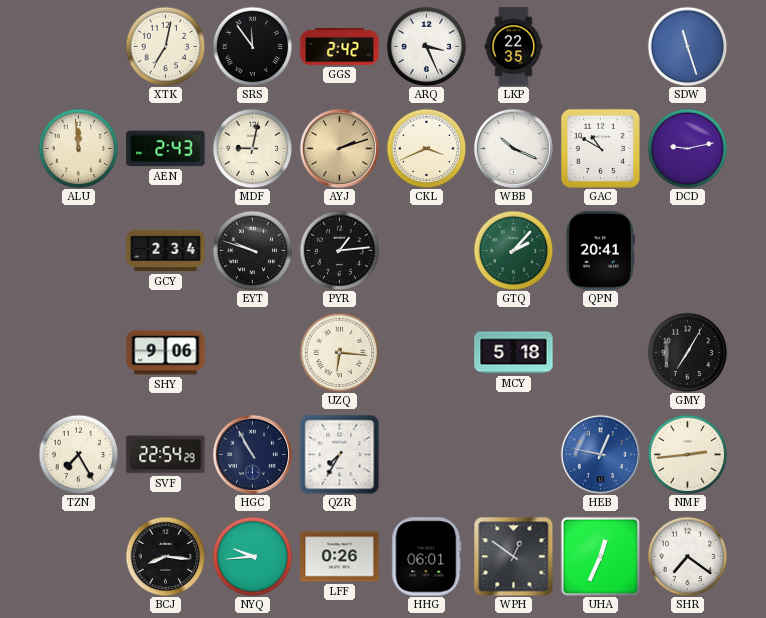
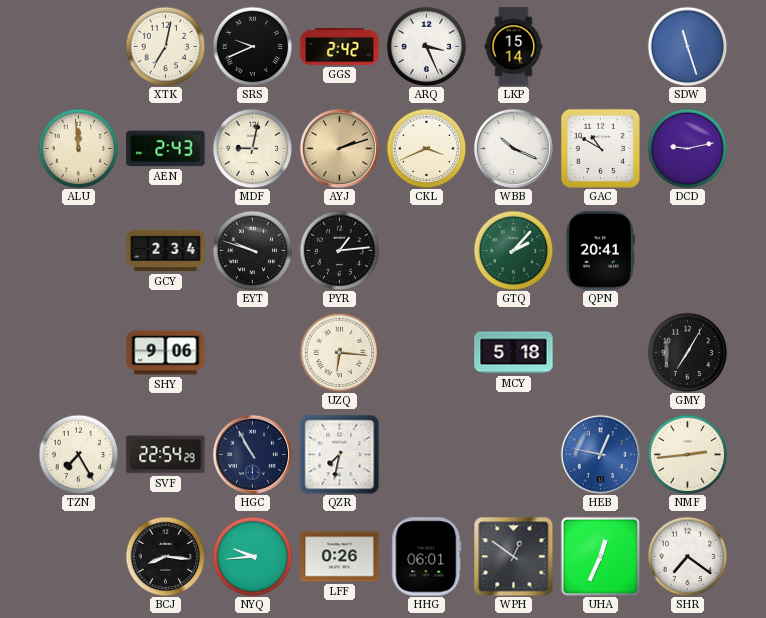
SRS: 11:54 -> 9:41 (252, 46)
LKP: 22:35 -> 15:14 (514, 47)
QZR: 7:35 -> 7:32 (339, 454)
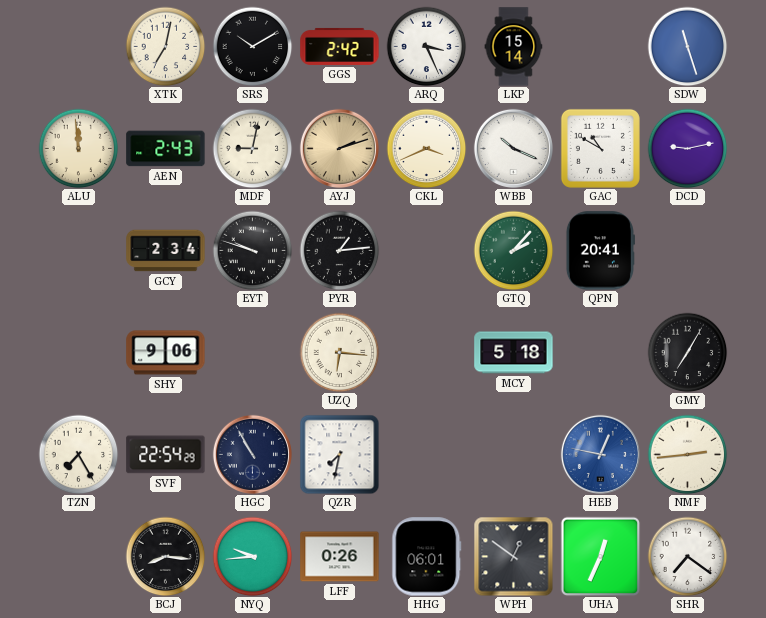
SRS: 9:41 -> 10:10 (252, 46)
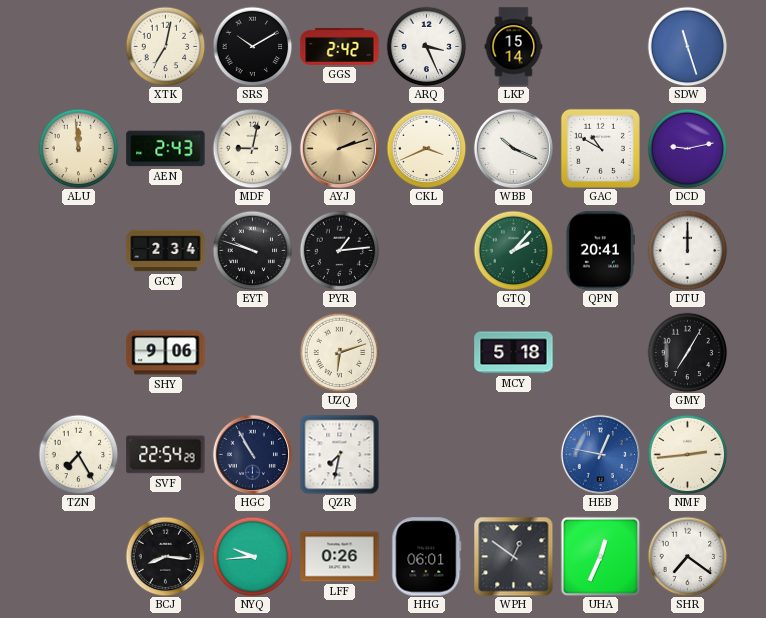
DTU: none -> 12:00 (687, 250)
UZQ: 6:16 -> 6:12 (339, 352)
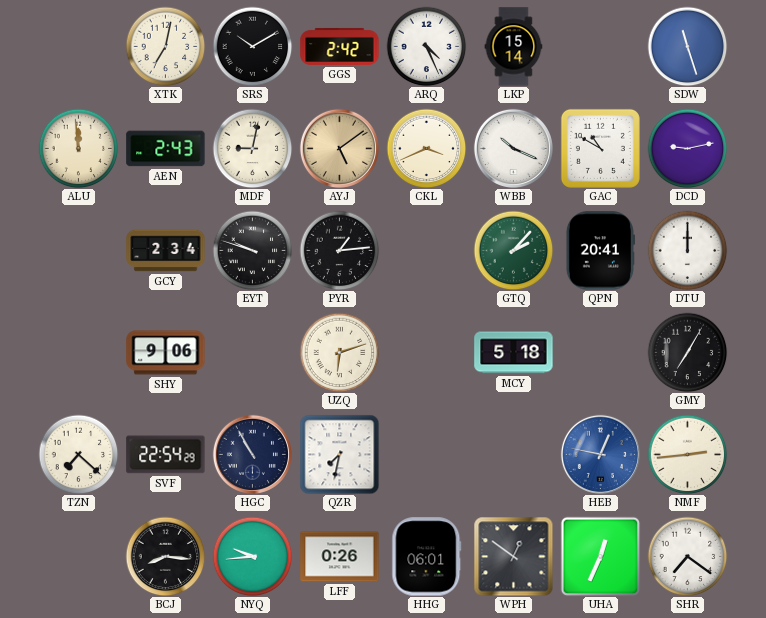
ARQ: 3:26 -> 4:26 (426, 46)
AYJ: 2:12 -> 5:09 (339, 148)
TZN: 7:25 -> 7:22 (78, 454)
